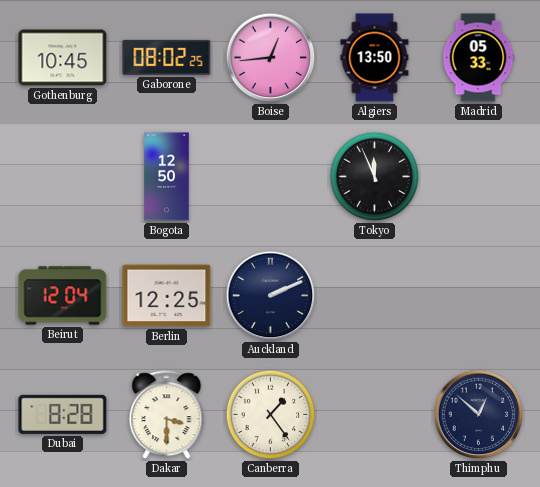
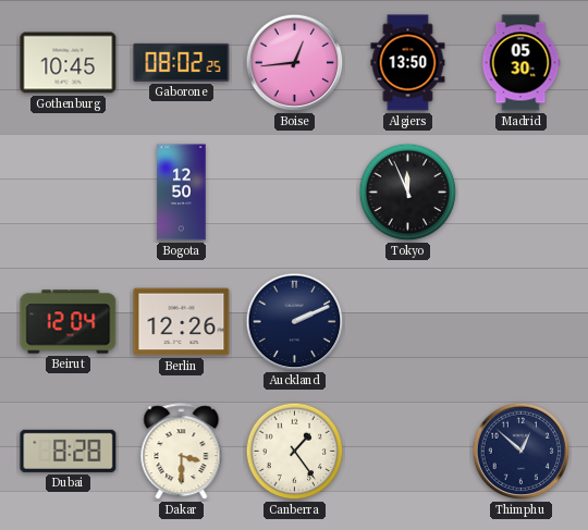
Madrid: 05:33 -> 05:30 (520, 63)
Berlin: 12:25 -> 12:26 (182, 322)
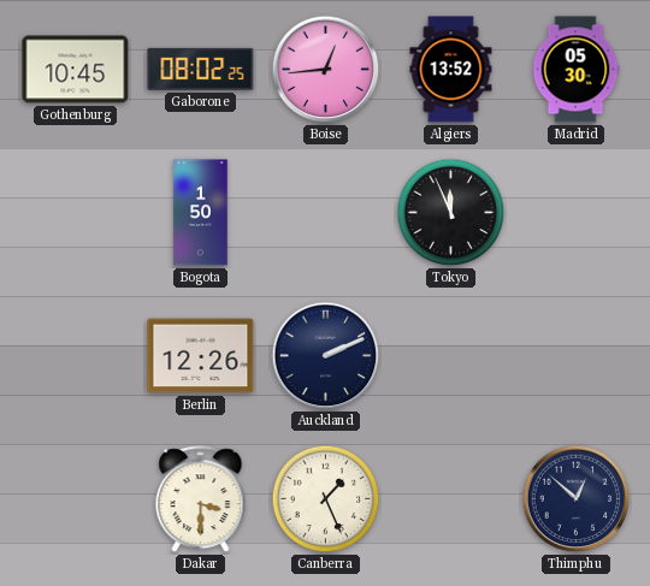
Algiers: 13:50 -> 13:52 (451, 70)
Bogota: 12:50 -> 1:50 (201, 213)
Beirut: 12:04 -> none (69, 322)
Dubai: 8:28 -> none (69, 451)
Canberra: 1:24 -> 1:26 (326, 499)
